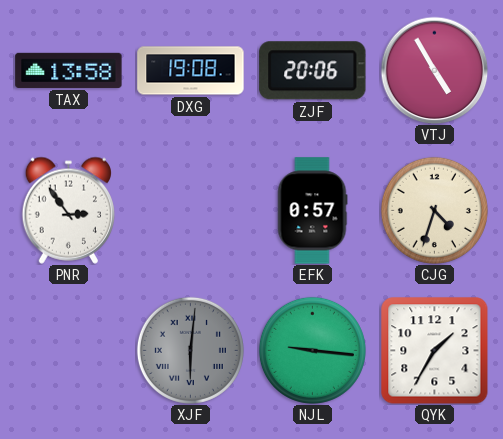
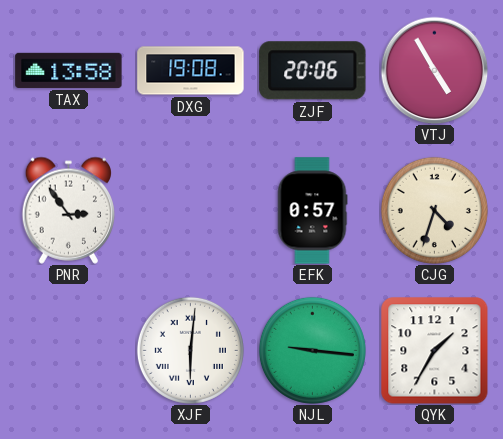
XJF dial: grey -> white (190, 350)
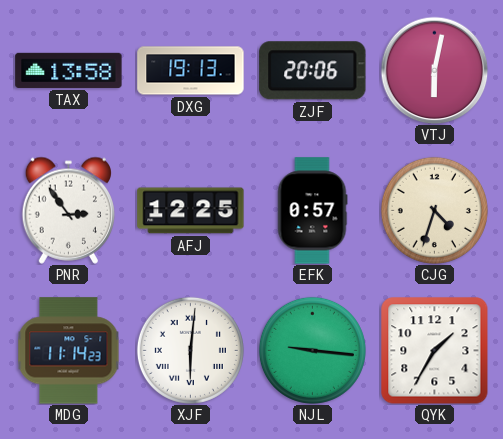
DXG: 19:08 -> 19:13 (191, 71)
VTJ: 4:55 -> 6:02 (434, 70)
AFJ: none -> 12:25 (191, 211)
MDG: none -> 11:14 (69, 351)
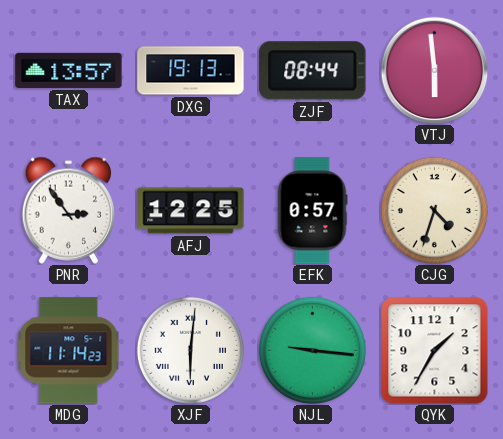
TAX: 13:58 -> 13:57 (69, 70)
ZJF: 20:06 -> 08:44 (313, 71)
VTJ: 6:02 -> 5:59 (434, 70)
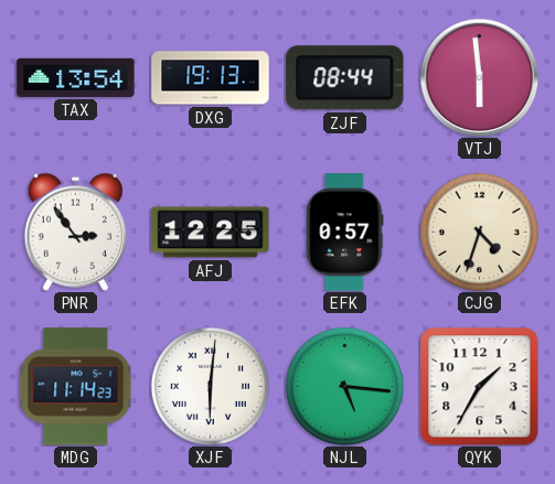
TAX: 13:57 -> 13:54 (76, 77)
NJL: 9:16 -> 5:16 (344, 386)
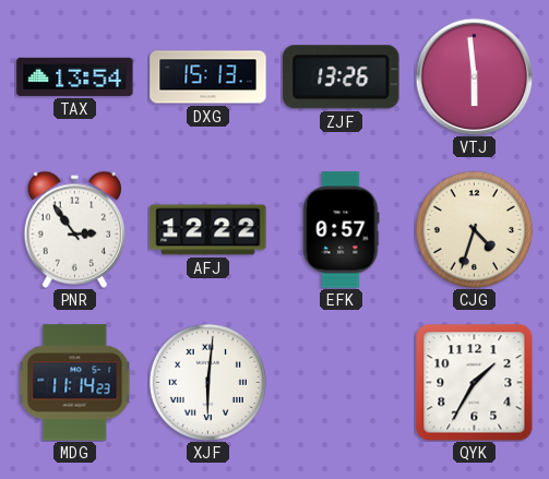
DXG: 19:13 -> 15:13 (208, 77)
ZJF: 08:44 -> 13:26 (342, 77)
AFJ: 12:25 -> 12:22 (208, 230)
NJL: 5:16 -> none (344, 386)
